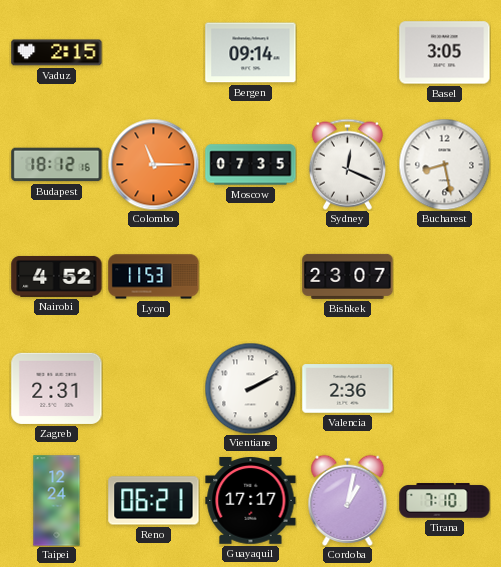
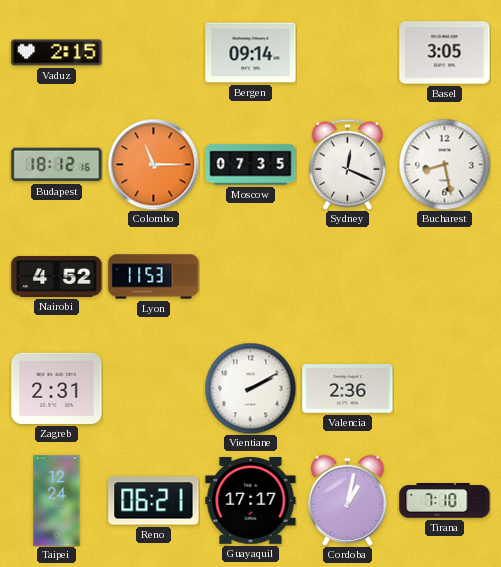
Bishkek: 23:07 -> none (348, 276)
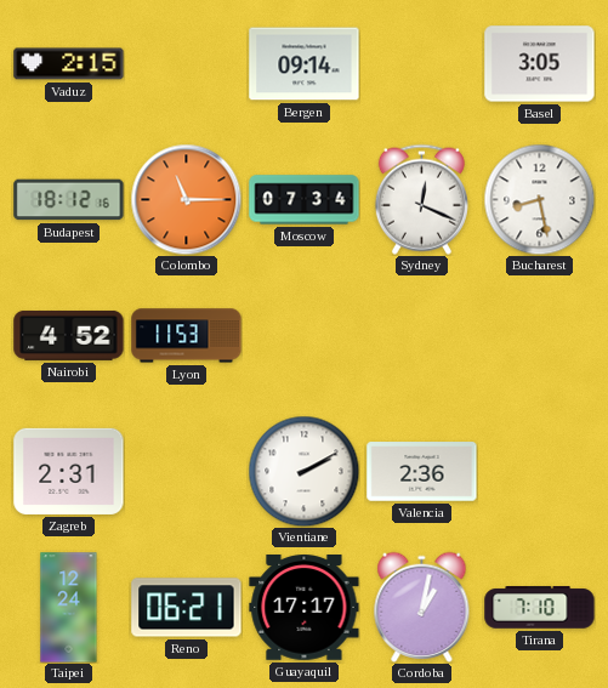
Moscow: 07:35 -> 07:34 (305, 200)
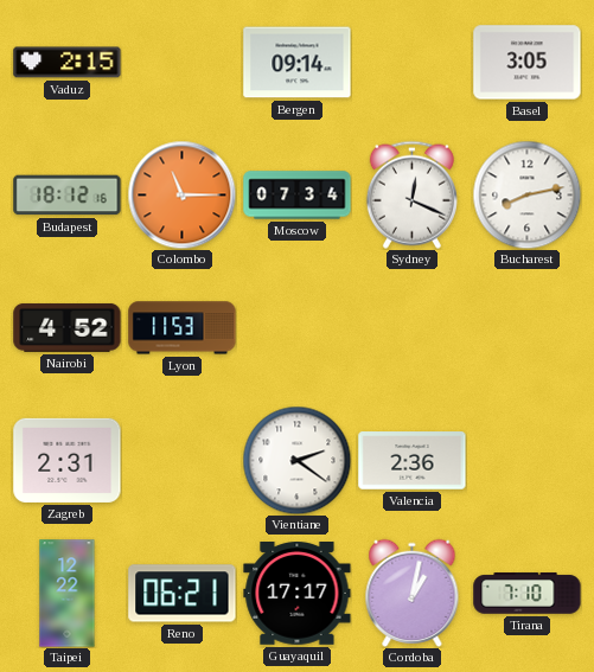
Bucharest: 8:28 -> 8:13 (526, 194)
Vientiane: 2:10 -> 2:21 (296, 460)
Taipei: 12:24 -> 12:22 (68, 594)
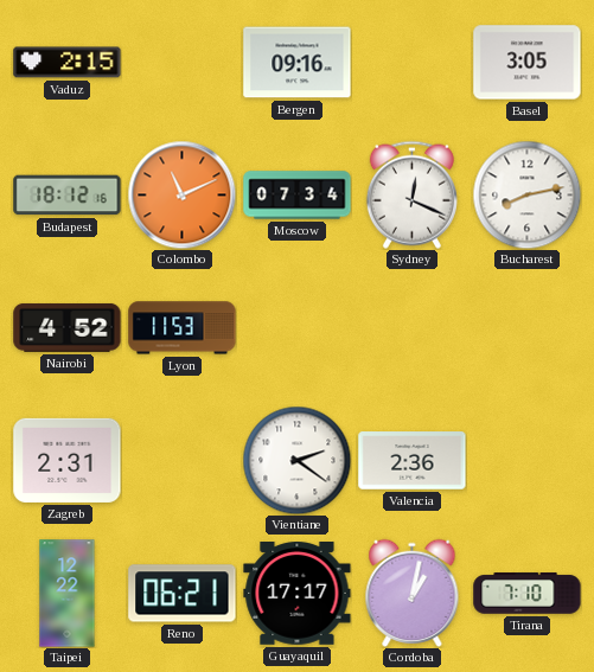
Bergen: 09:14 -> 09:16 (298, 63)
Colombo: 11:15 -> 11:11 (181, 194)
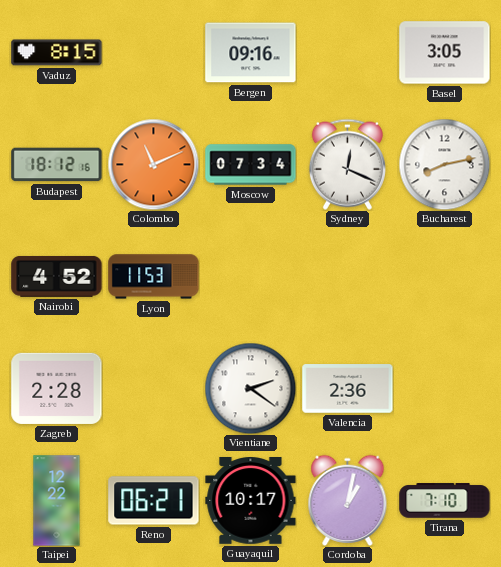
Vaduz: 2:15 -> 8:15 (57, 53)
Zagreb: 2:31 -> 2:28 (57, 388)
Guayaquil: 17:17 -> 10:17 (251, 501)
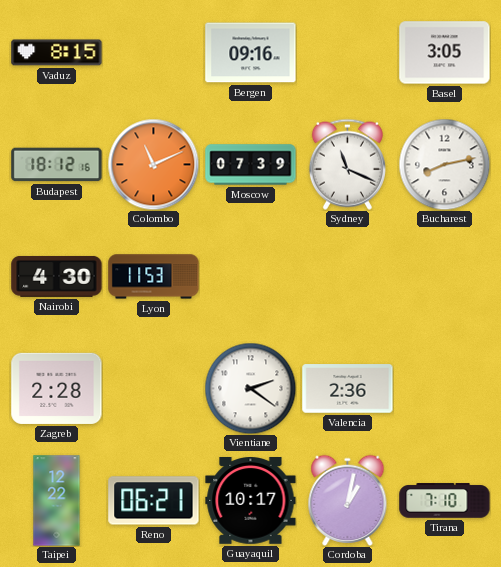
Moscow: 07:34 -> 07:39 (251, 165)
Sydney: 12:19 -> 11:19 (347, 164)
Nairobi: 4:52 -> 4:30 (57, 276)
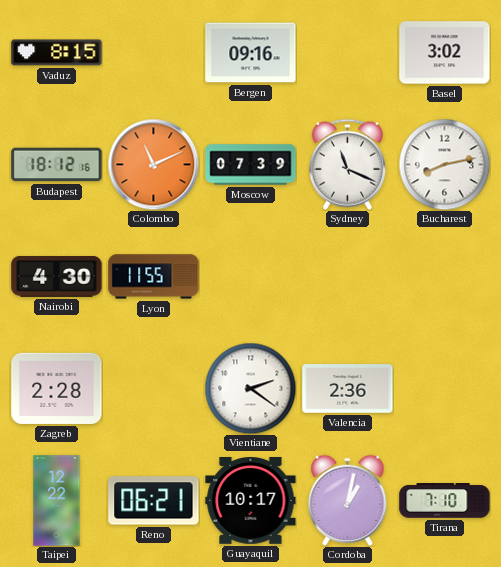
Basel: 3:05 -> 3:02 (445, 53)
Lyon: 11:53 -> 11:55 (154, 277)
